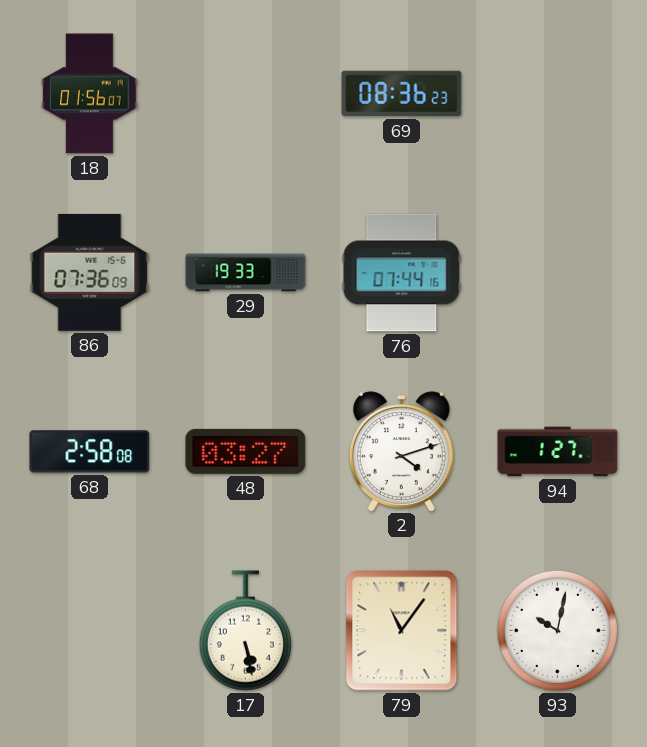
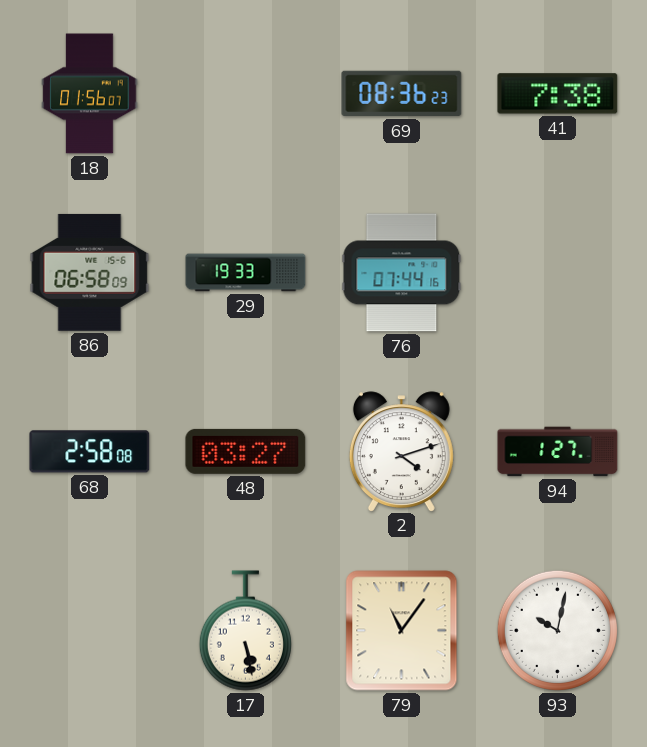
41: none -> 7:38 (558, 94)
86: 07:36 -> 06:58 (90, 272)
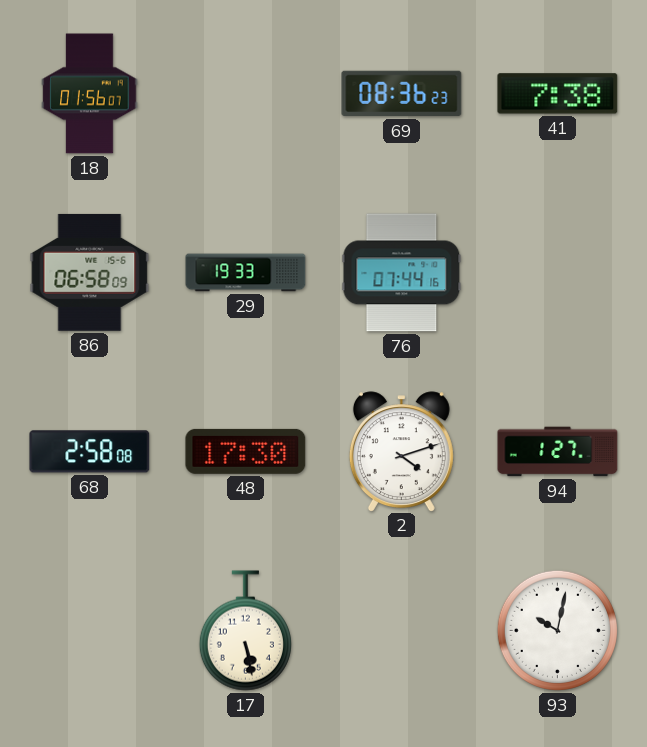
48: 03:27 -> 17:30 (246, 451)
79: 11:06 -> none (402, 631)
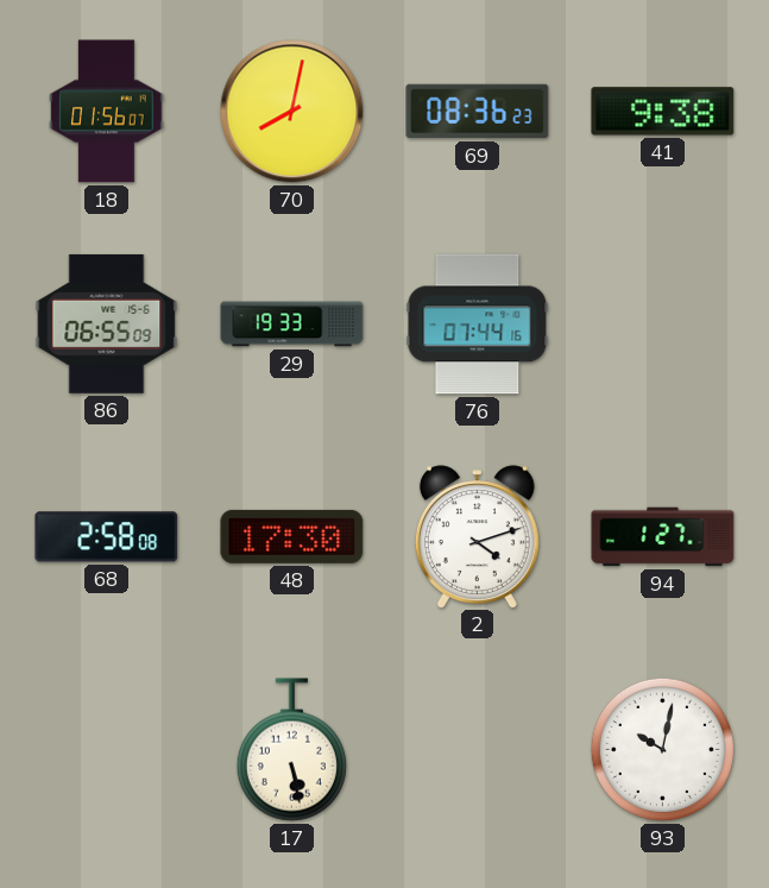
70: none -> 8:02 (292, 112)
41: 7:38 -> 9:38 (663, 112)
86: 06:58 -> 06:55 (107, 323)
